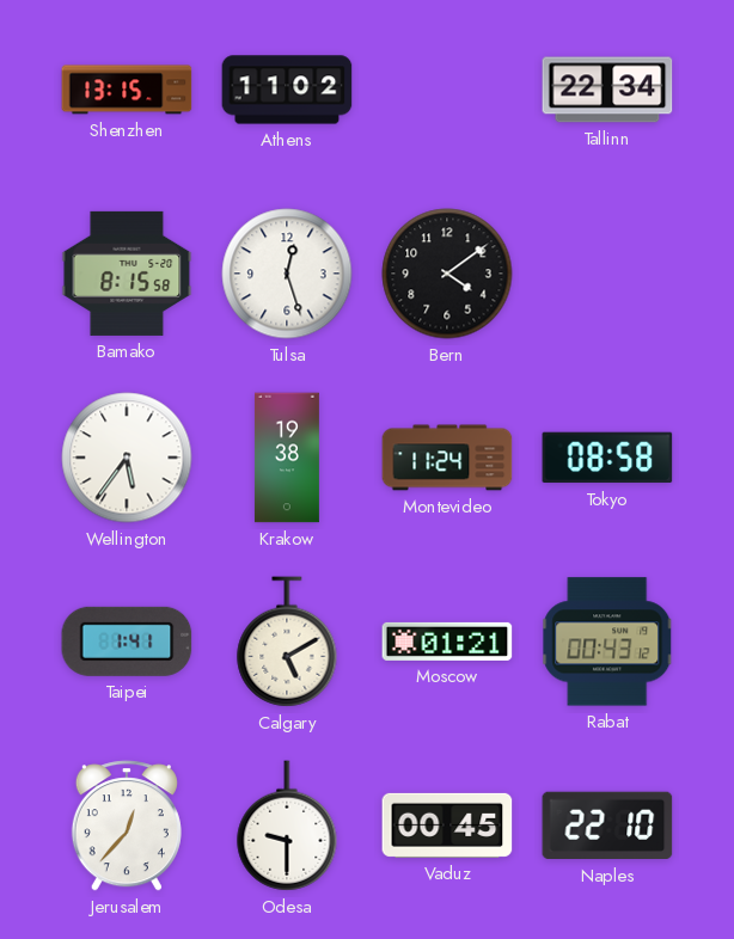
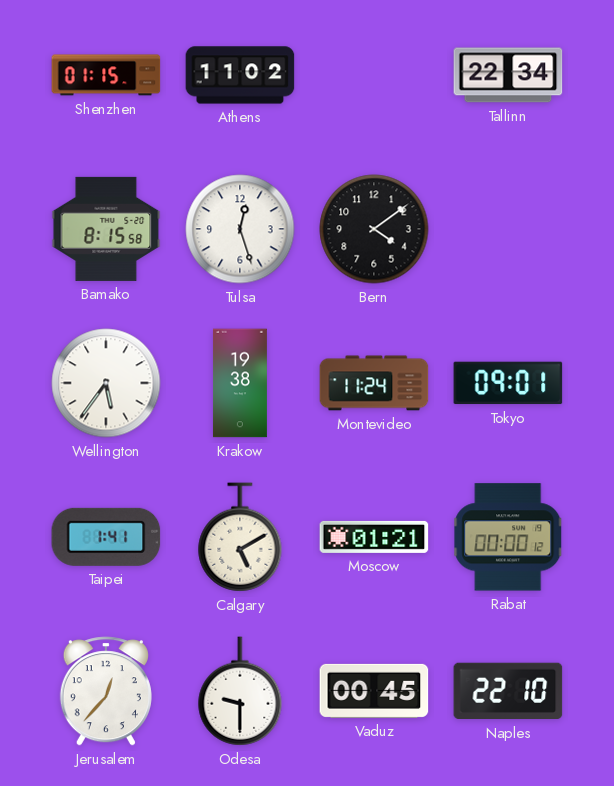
Shenzhen: 13:15 -> 01:15 (106, 75)
Tokyo: 08:58 -> 09:01 (508, 383)
Rabat: 00:43 -> 00:00 (508, 537)
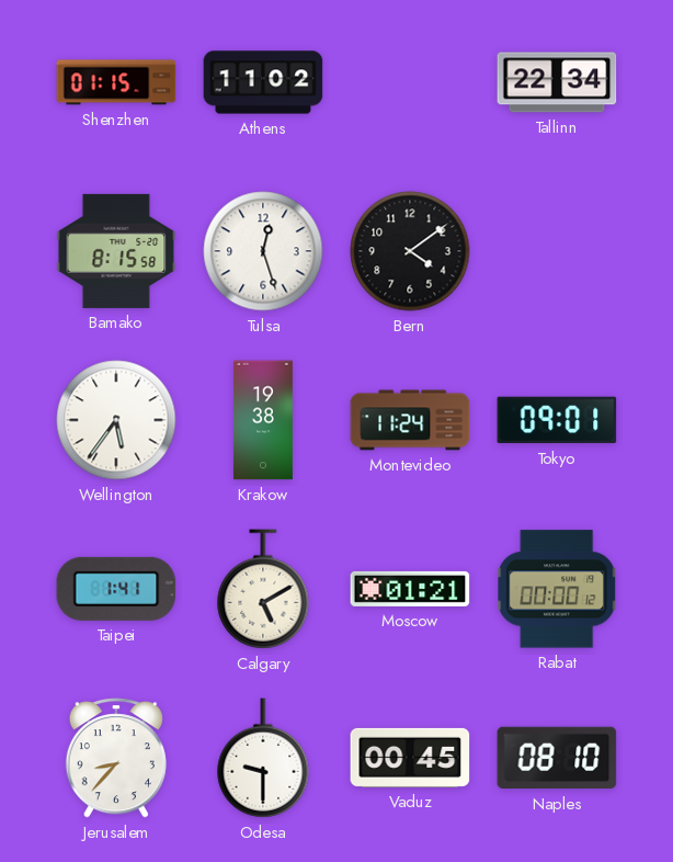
Jerusalem: 12:37 -> 8:37 (116, 758)
Naples: 22:10 -> 08:10 (557, 758)
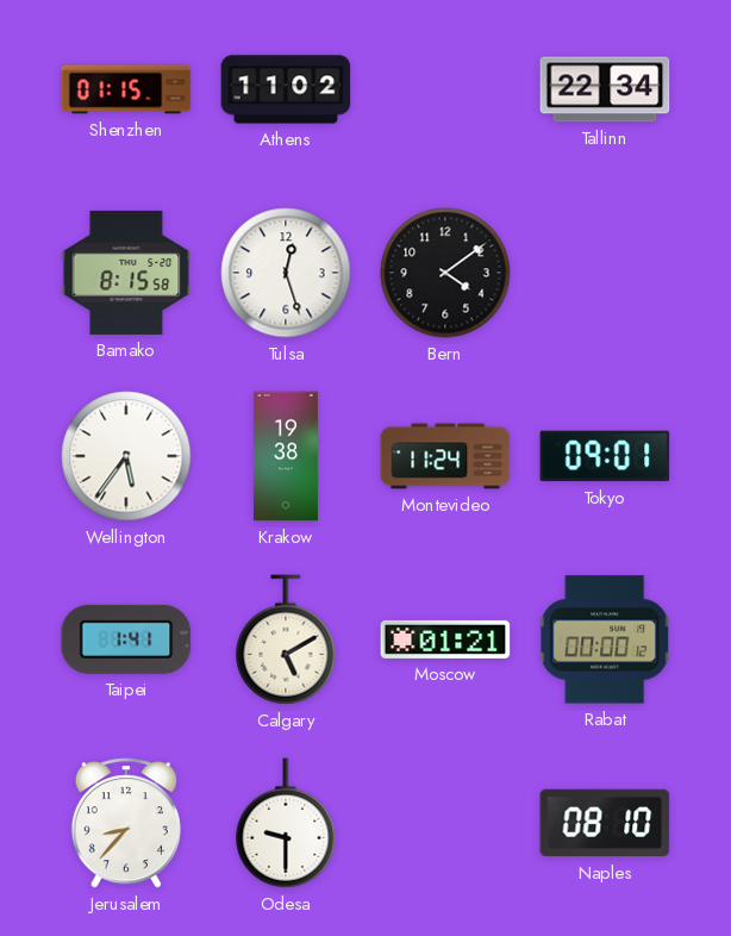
Vaduz: 00:45 -> none (410, 758)
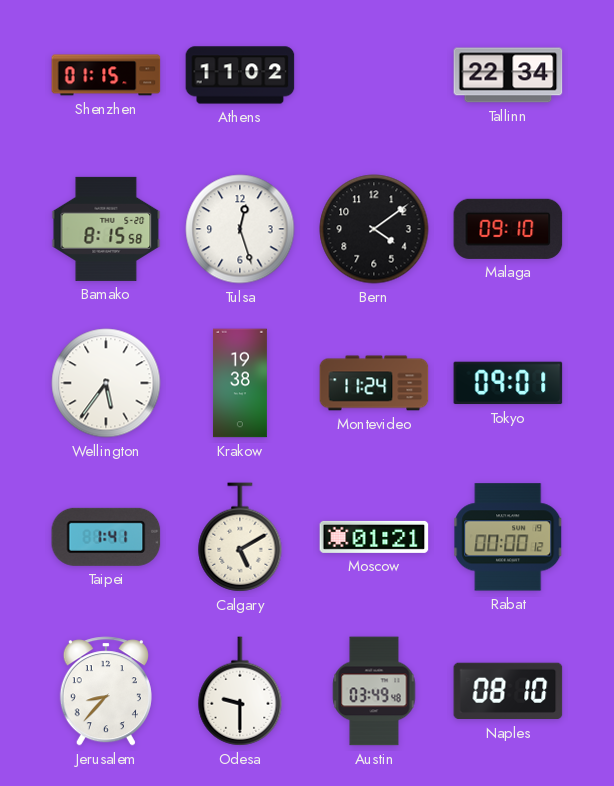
Malaga: none -> 09:10 (508, 229)
Austin: none -> 03:49 (374, 691)
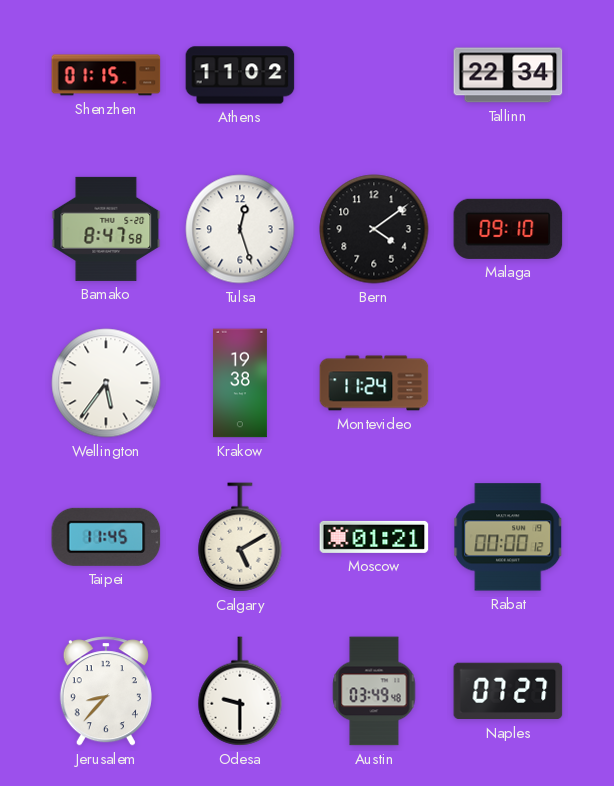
Bamako: 8:15 -> 8:47 (106, 229)
Tokyo: 09:01 -> none (508, 383)
Taipei: 1:41 -> 11:45 (106, 537)
Naples: 08:10 -> 07:27 (508, 691)
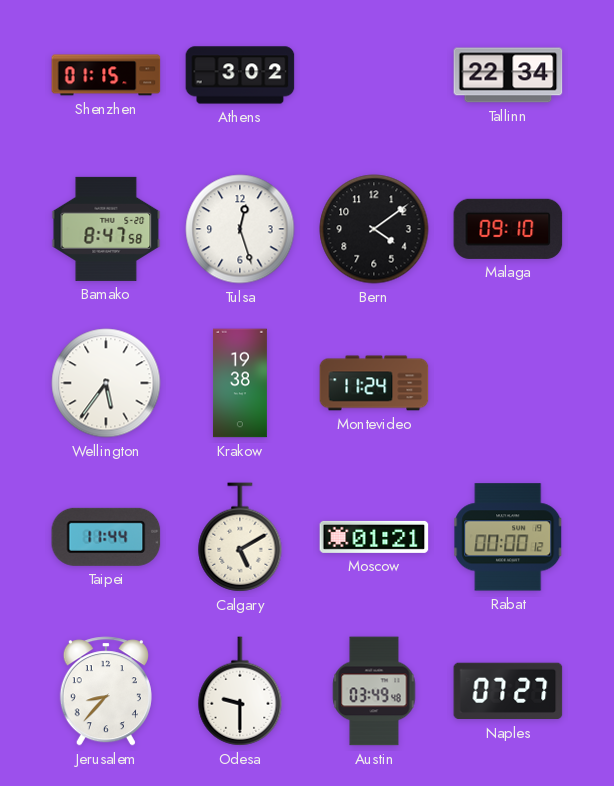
Athens: 11:02 -> 3:02 (240, 75)
Taipei: 11:45 -> 11:44 (106, 537)
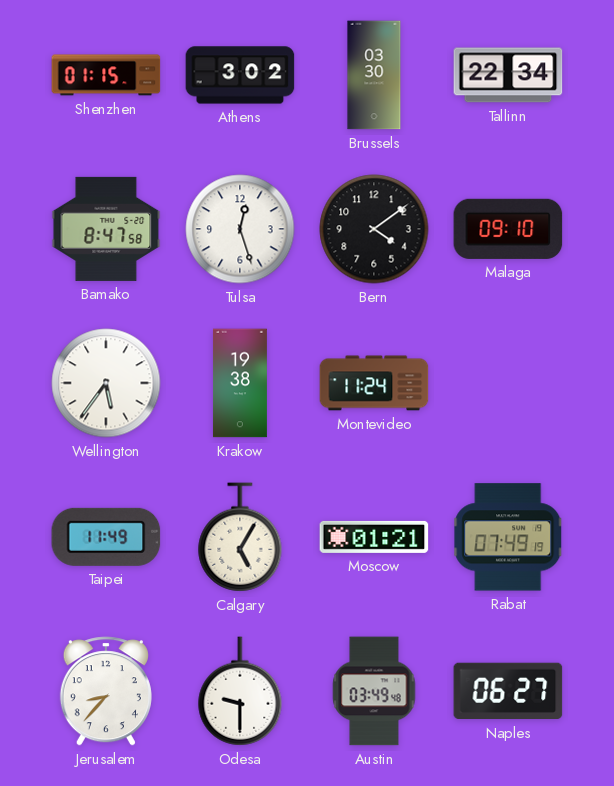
Brussels: none -> 03:30 (374, 75)
Taipei: 11:44 -> 11:49 (106, 537)
Calgary: 5:10 -> 5:05 (240, 537)
Rabat: 00:00 -> 07:49 (508, 537)
Naples: 07:27 -> 06:27 (508, 691)
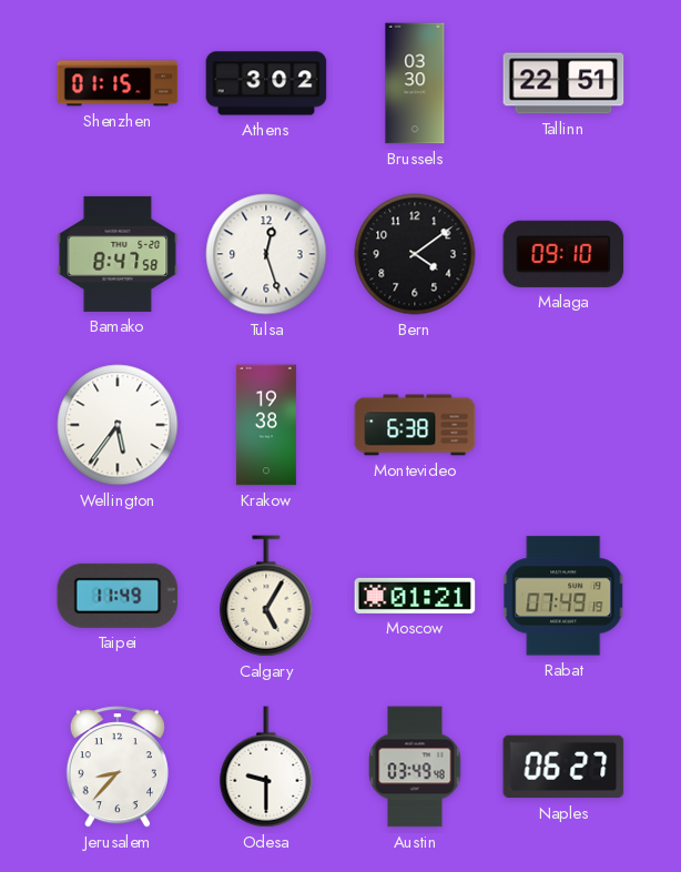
Tallinn: 22:34 -> 22:51 (563, 83)
Montevideo: 11:24 -> 6:38 (415, 425)
